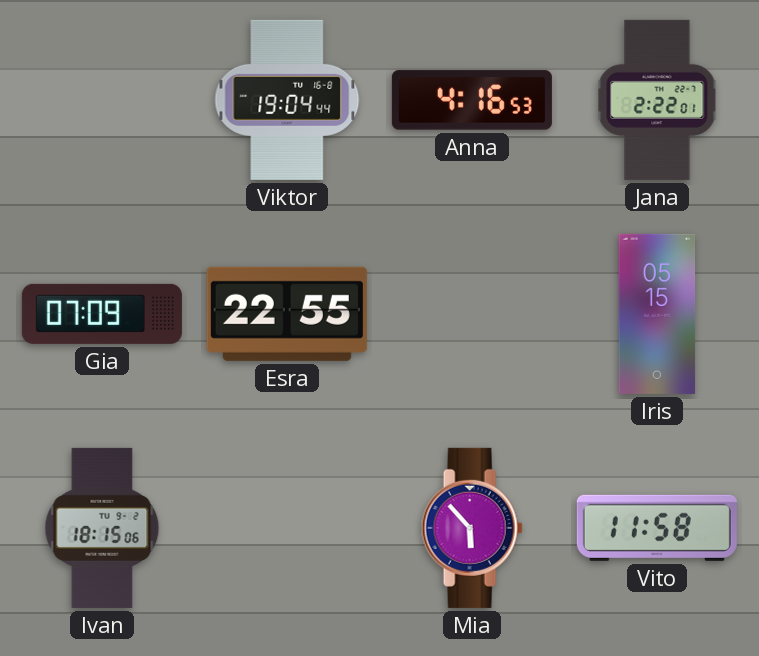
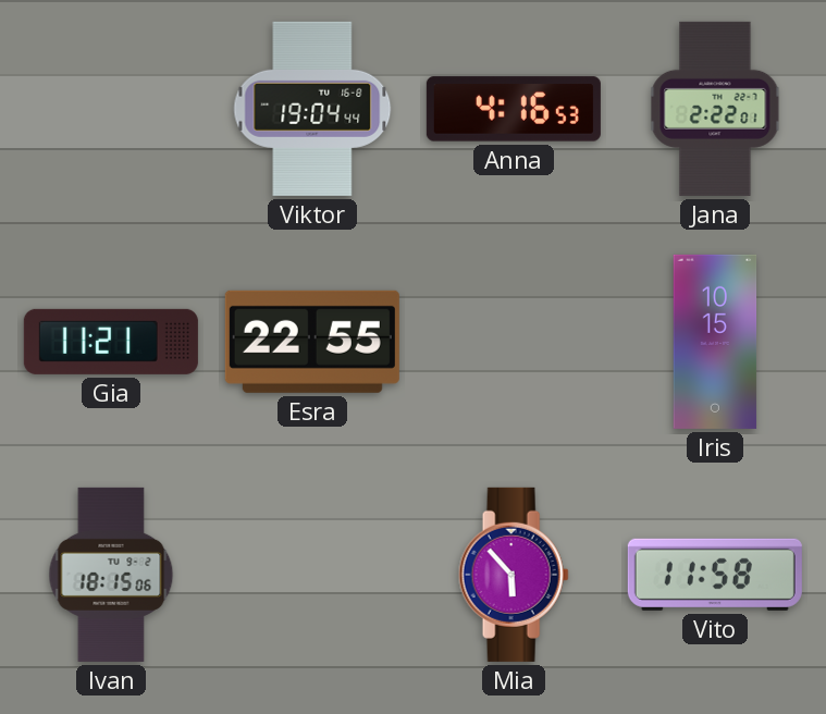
Gia: 07:09 -> 11:21 (111, 342)
Iris: 05:15 -> 10:15 (715, 342)
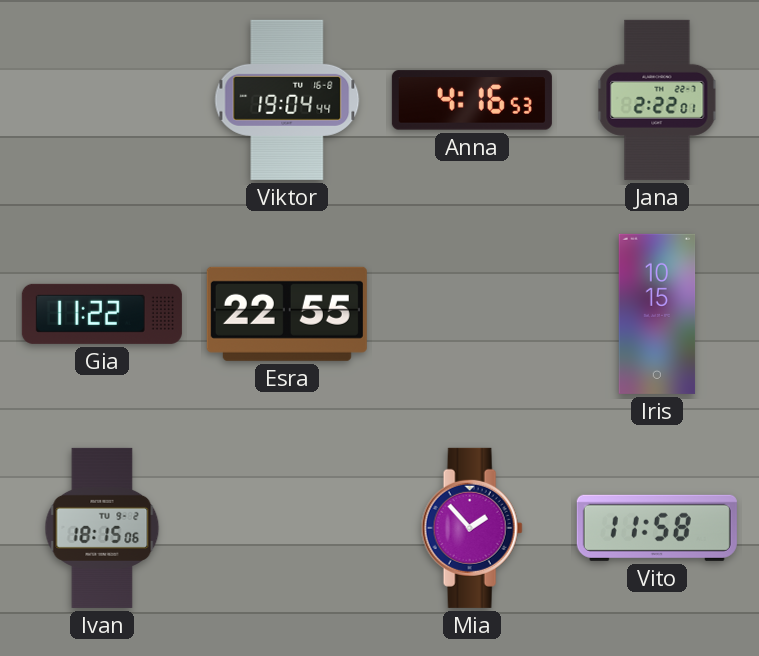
Gia: 11:21 -> 11:22 (102, 314)
Mia: 5:53 -> 1:53 (472, 528)
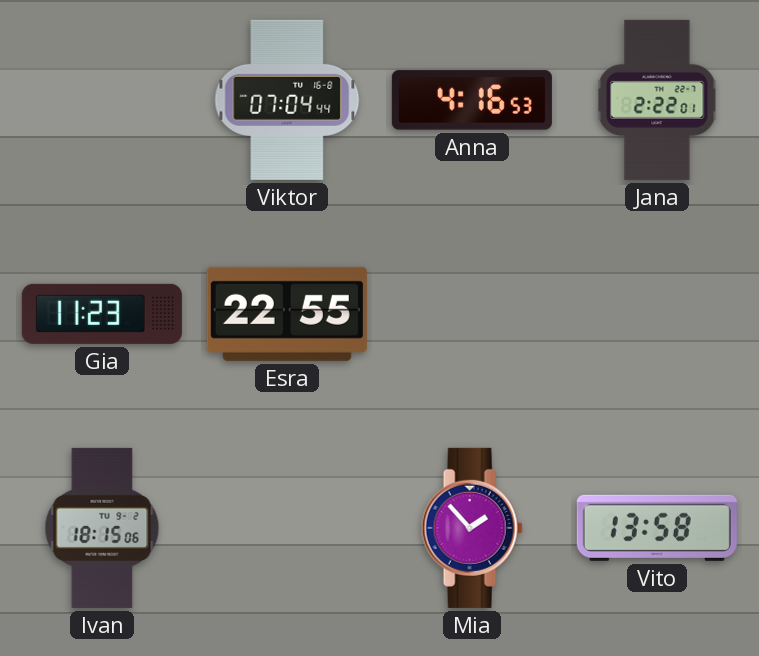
Viktor: 19:04 -> 07:04 (287, 100)
Gia: 11:22 -> 11:23 (102, 314)
Iris: 10:15 -> none (657, 314)
Vito: 11:58 -> 13:58 (657, 528)
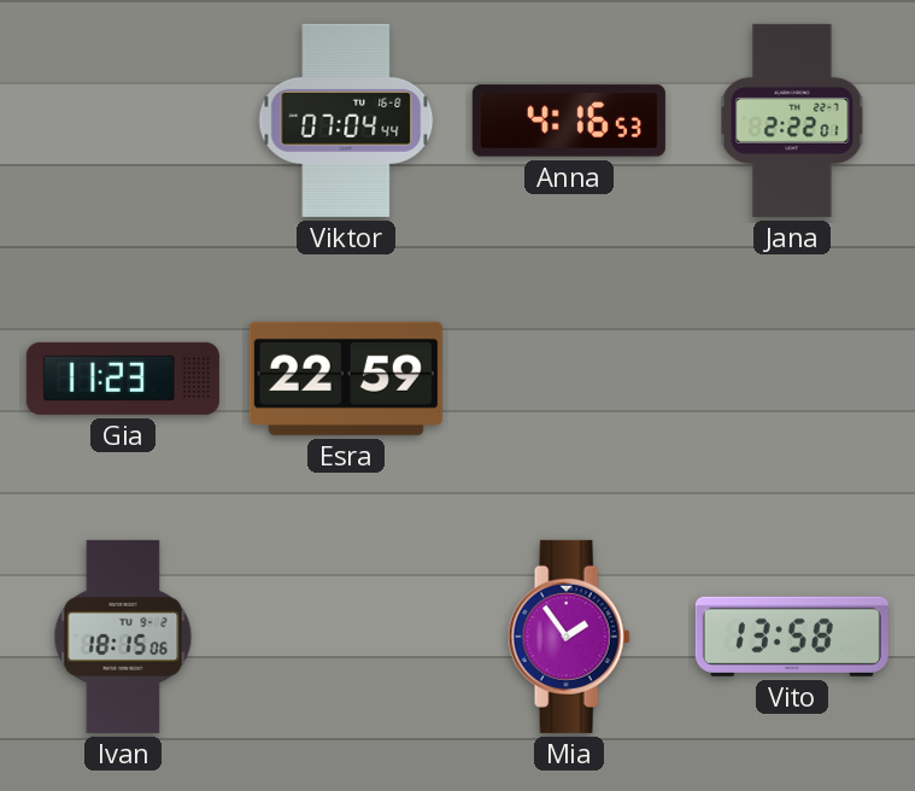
Esra: 22:55 -> 22:59 (346, 379)
Mia: 1:53 -> 1:54 (569, 637)
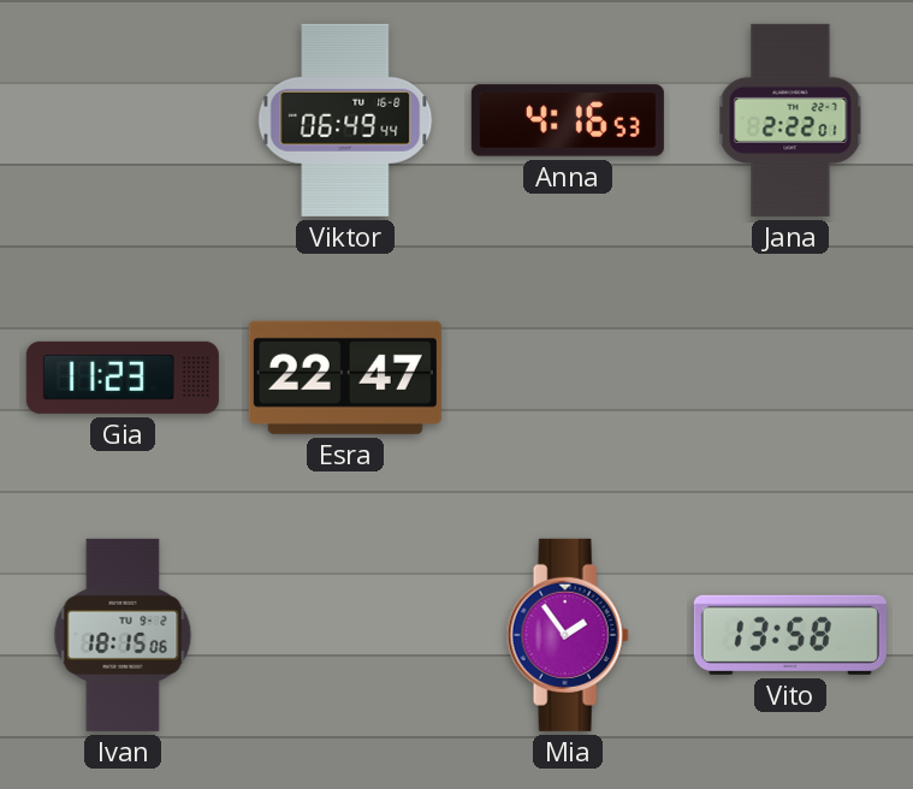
Viktor: 07:04 -> 06:49 (345, 120)
Esra: 22:59 -> 22:47 (345, 378)
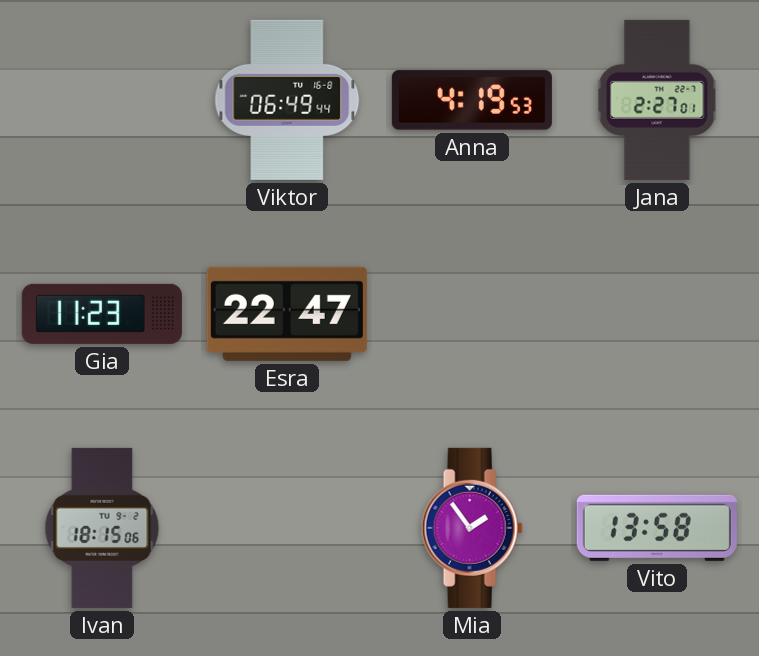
Anna: 4:16 -> 4:19 (472, 100)
Jana: 2:22 -> 2:27 (657, 100)
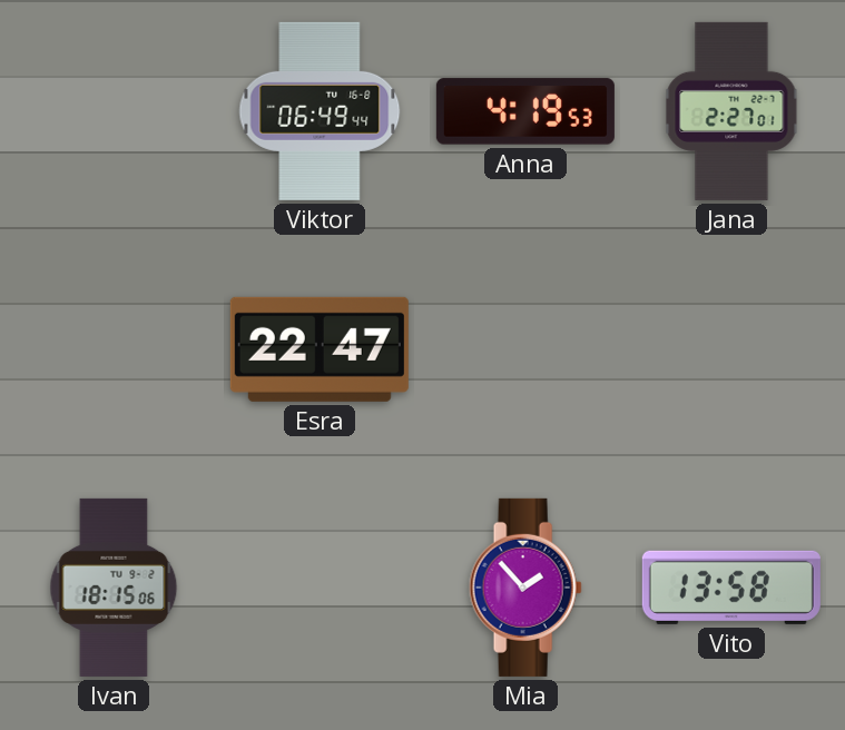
Gia: 11:23 -> none (102, 314)
Mia: 1:54 -> 1:53 (525, 588)
